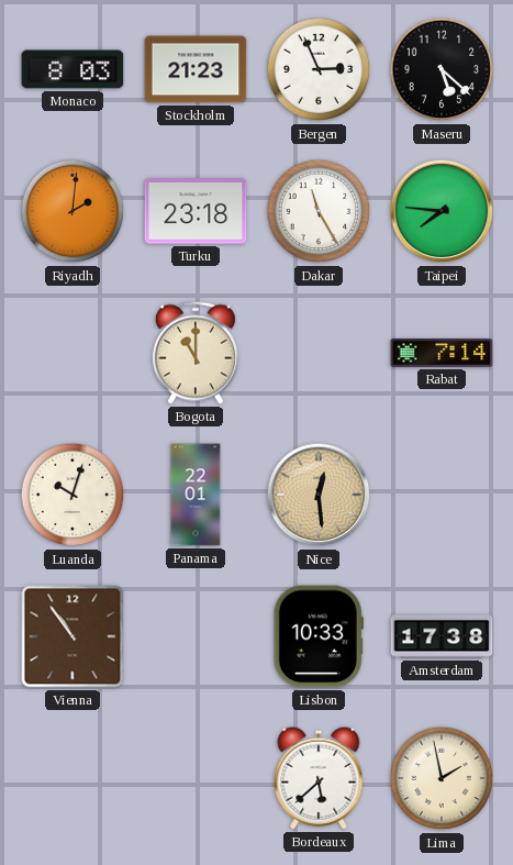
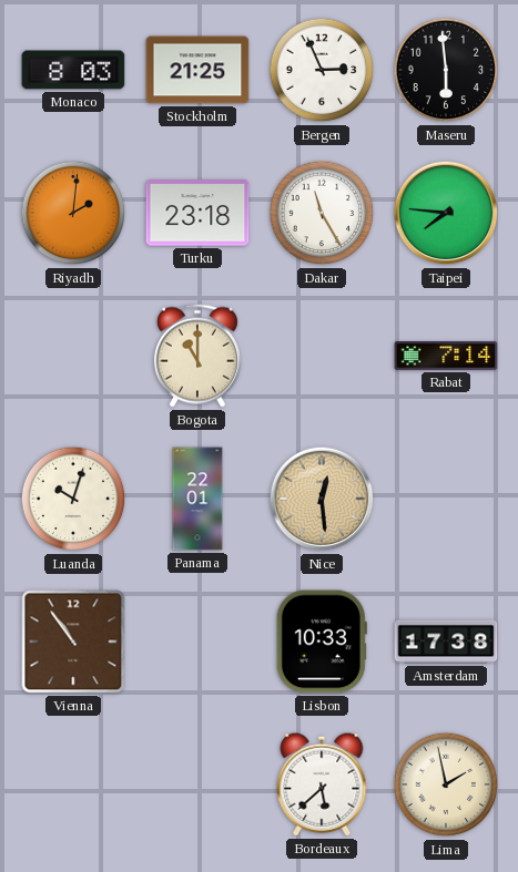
Stockholm: 21:23 -> 21:25 (197, 70)
Maseru: 5:22 -> 5:59 (446, 70)
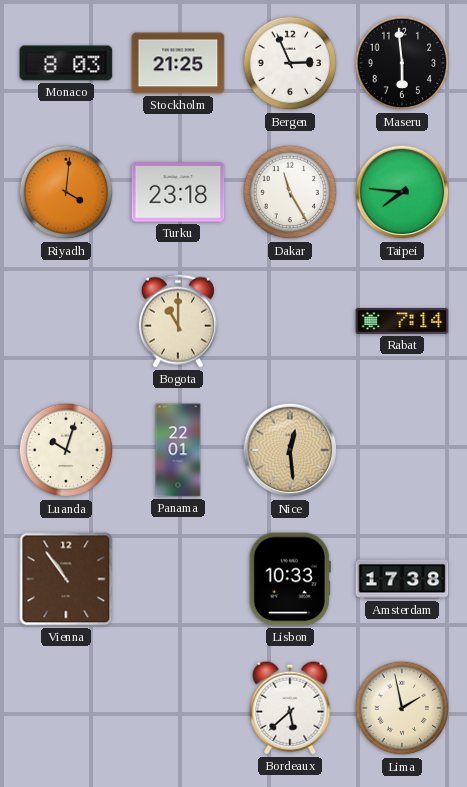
Riyadh: 2:01 -> 4:01 (66, 192)
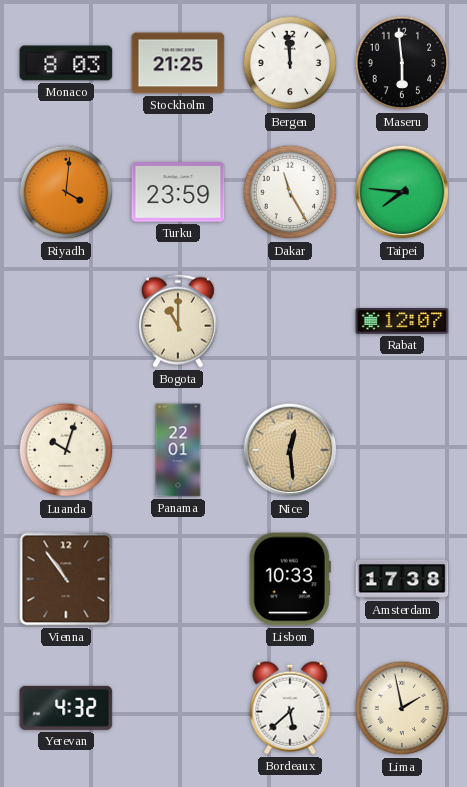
Bergen: 2:56 -> 11:59 (290, 63)
Turku: 23:18 -> 23:59 (178, 192)
Rabat: 7:14 -> 12:07 (402, 322)
Yerevan: none -> 4:32 (66, 708)
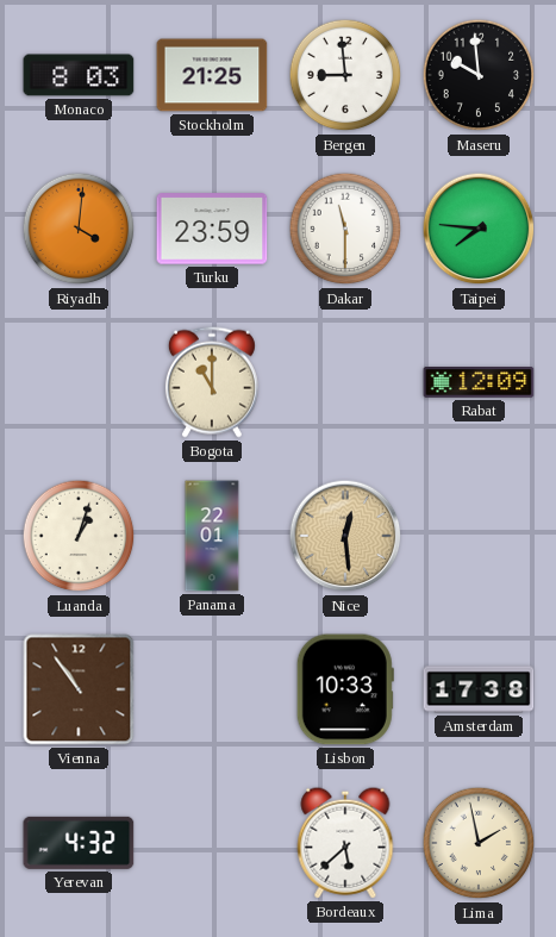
Bergen: 11:59 -> 8:59 (345, 75)
Maseru: 5:59 -> 9:59 (479, 75)
Dakar: 11:25 -> 11:30 (345, 229)
Rabat: 12:07 -> 12:09 (479, 383)
Luanda: 10:03 -> 1:03 (79, 536)
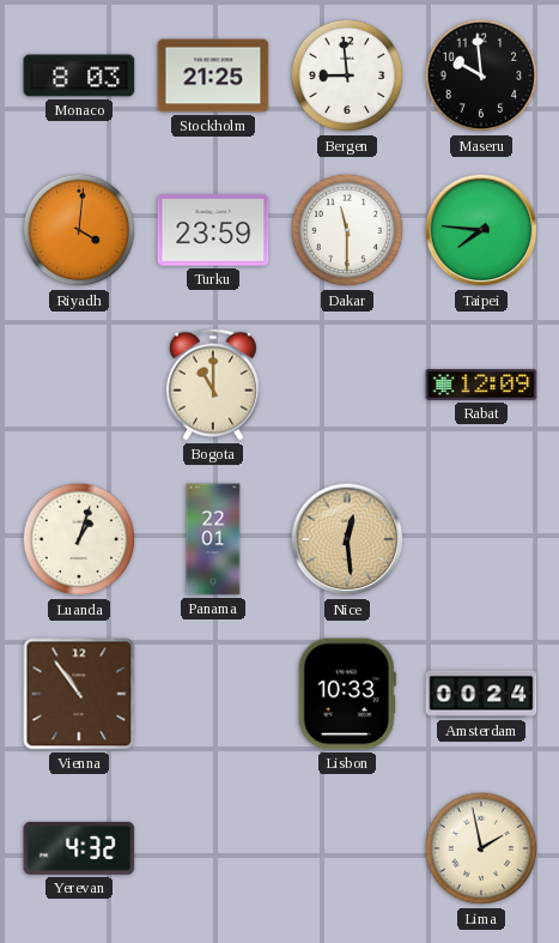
Amsterdam: 17:38 -> 00:24 (481, 694)
Bordeaux: 5:38 -> none (345, 843)
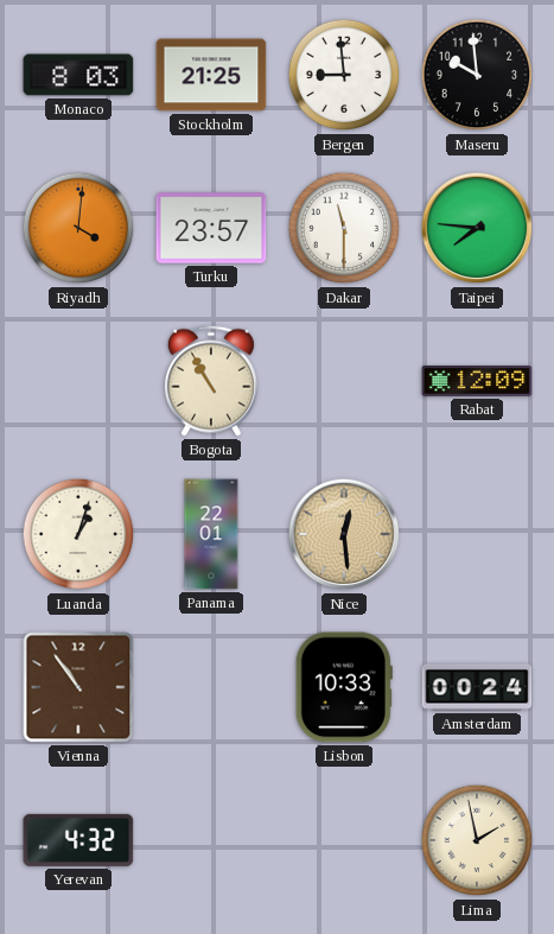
Turku: 23:59 -> 23:57 (211, 228)
Bogota: 11:00 -> 10:55 (211, 381)
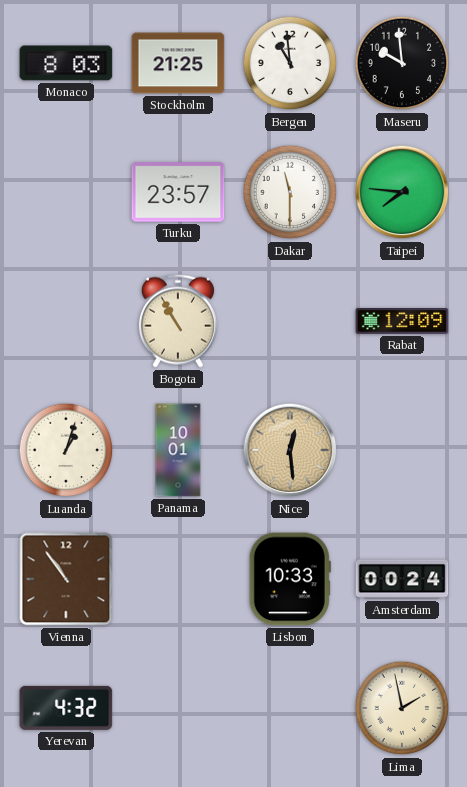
Bergen: 8:59 -> 10:59 (290, 63)
Riyadh: 4:01 -> none (78, 228)
Panama: 22:01 -> 10:01 (178, 450)
